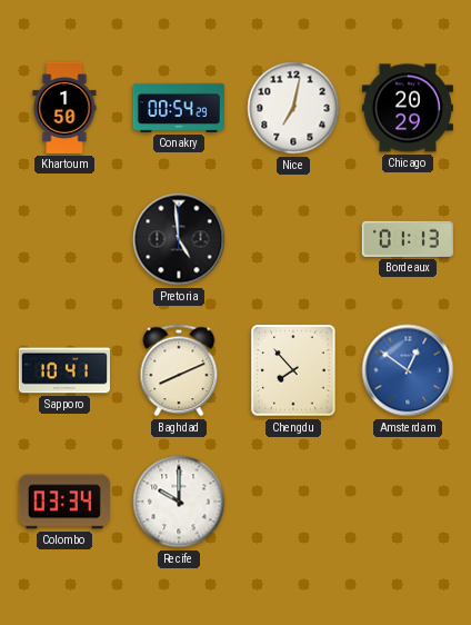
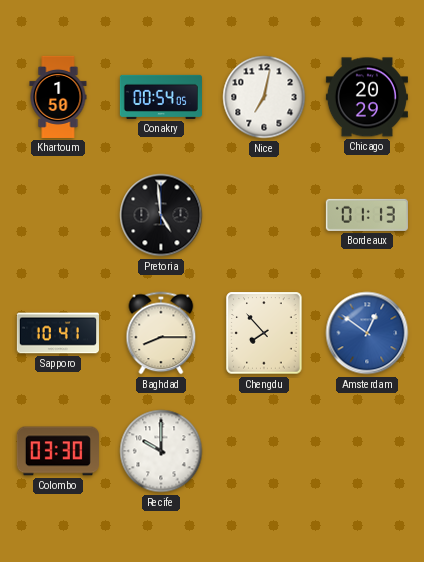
Conakry: 00:54:29 -> 00:54:05 (161, 97)
Baghdad: 8:11 -> 8:15 (161, 333)
Colombo: 03:34 -> 03:30 (58, 451)
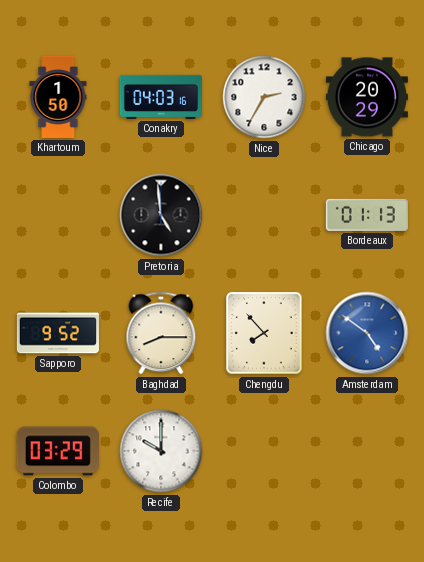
Conakry: 00:54 -> 04:03 (161, 97)
Nice: 7:02 -> 2:35 (264, 97)
Sapporo: 10:41 -> 9:52 (58, 333)
Amsterdam: 12:51 -> 4:51 (367, 333)
Colombo: 03:30 -> 03:29 (58, 451)
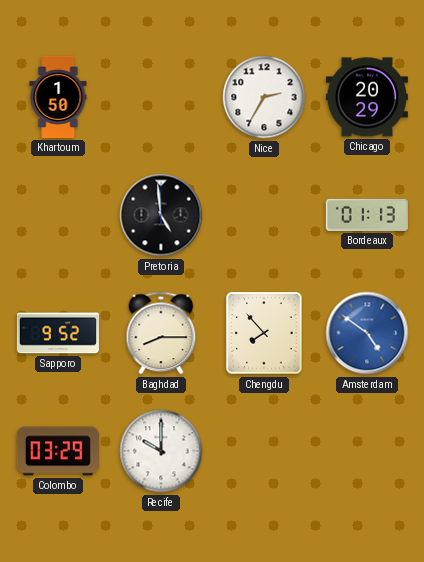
Conakry: 04:03 -> none (161, 97)
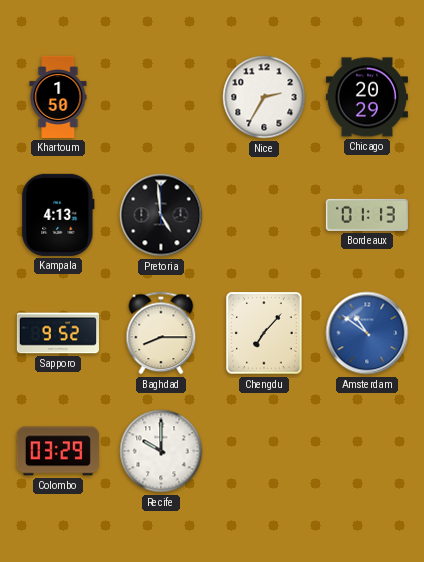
Kampala: none -> 4:13 (58, 215)
Chengdu: 7:53 -> 7:07 (264, 333)
Amsterdam: 4:51 -> 10:51 (367, 333)
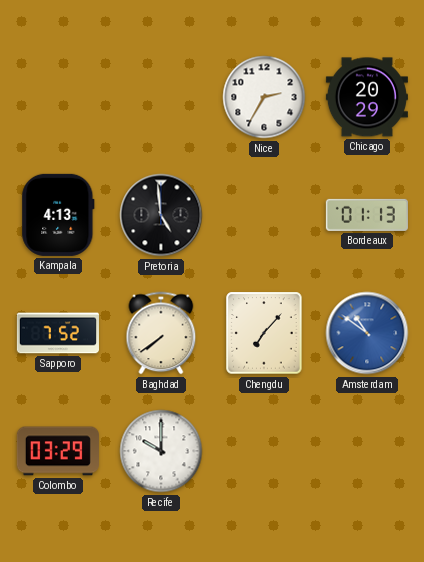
Khartoum: 1:50 -> none (58, 97)
Sapporo: 9:52 -> 7:52 (58, 333)
Baghdad: 8:15 -> 7:39 (161, 333)
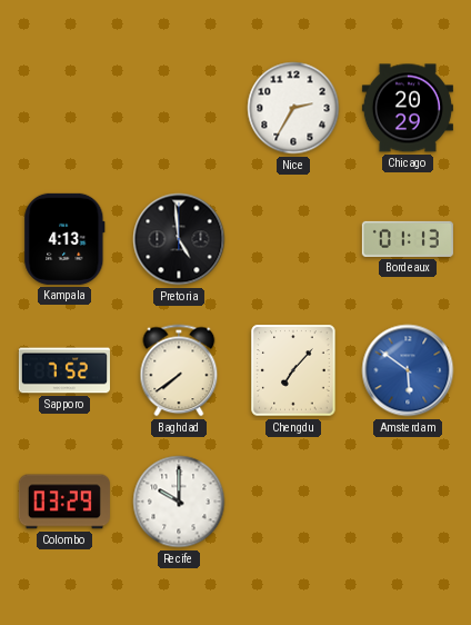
Amsterdam: 10:51 -> 5:51 (408, 370)
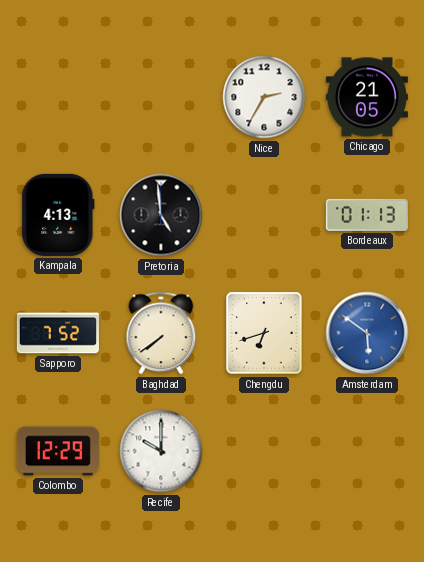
Chicago: 20:29 -> 21:05 (367, 97)
Chengdu: 7:07 -> 6:42 (264, 333)
Colombo: 03:29 -> 12:29 (58, 451)
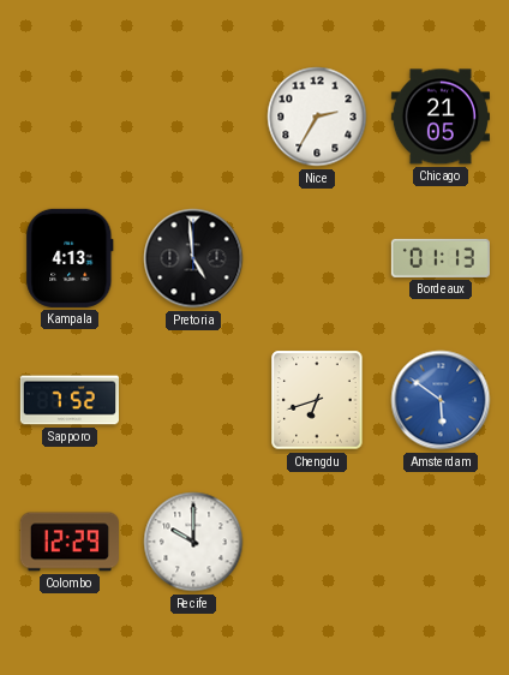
Baghdad: 7:39 -> none (161, 333)
